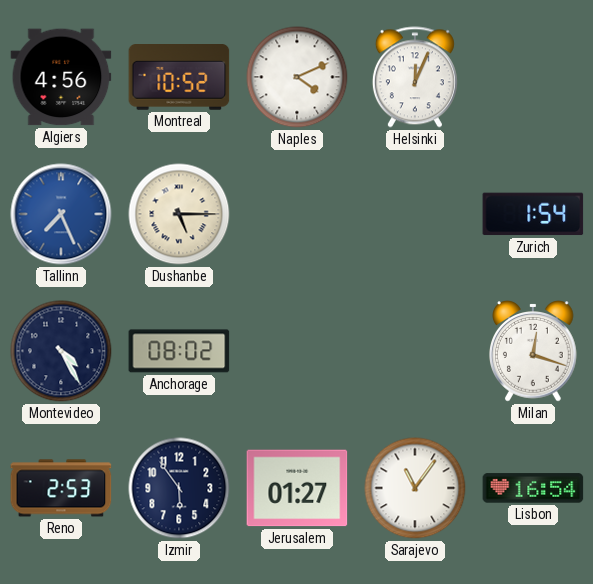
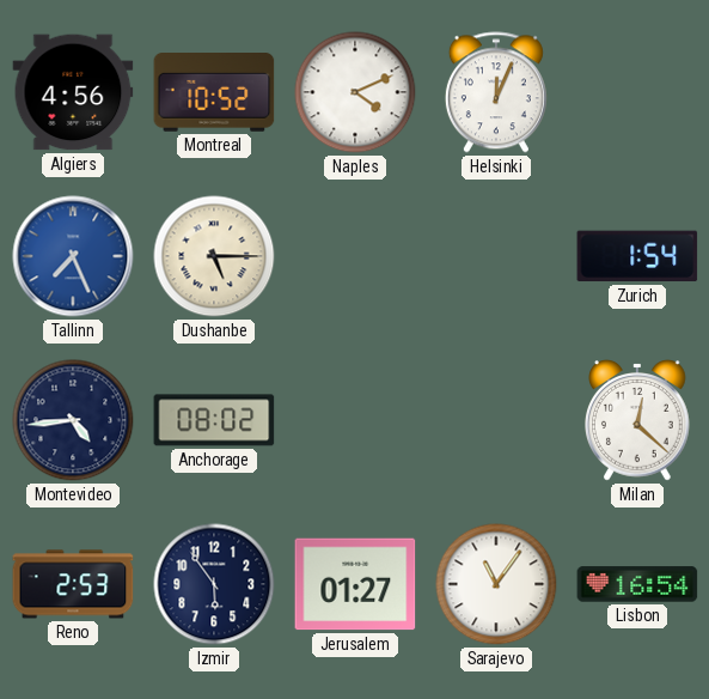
Montevideo: 4:25 -> 4:44 (73, 420)
Milan: 12:18 -> 12:22 (638, 420)
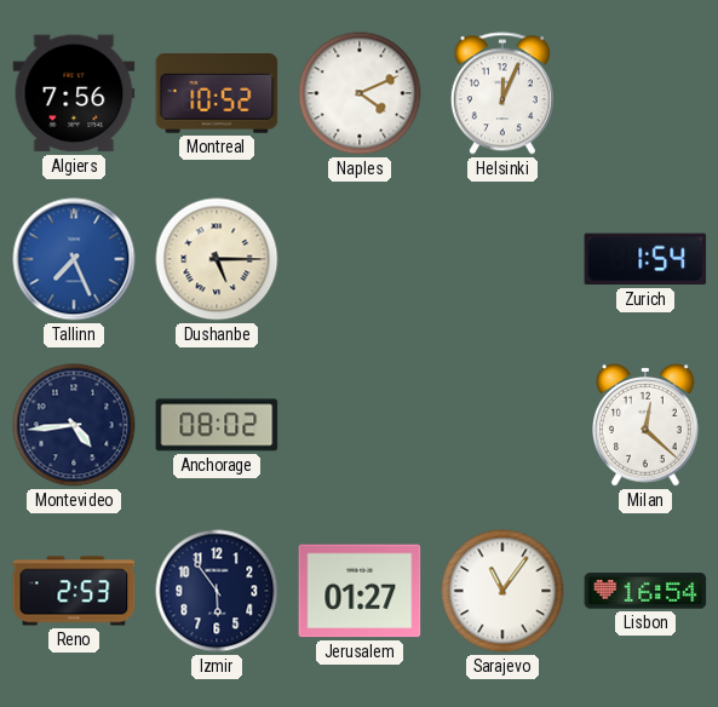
Algiers: 4:56 -> 7:56 (74, 93)
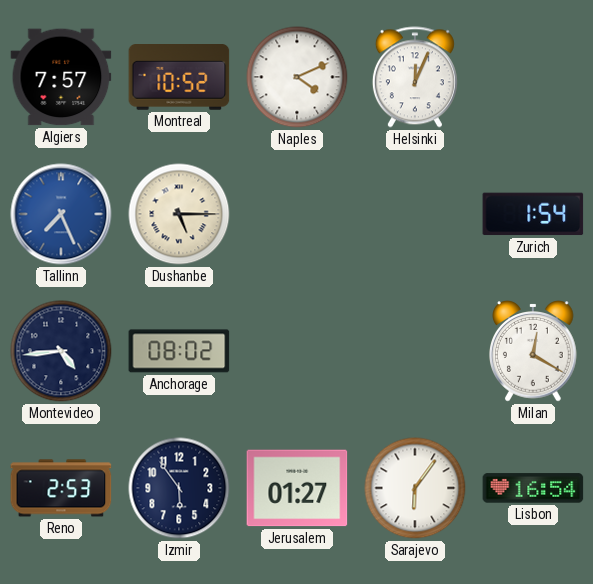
Algiers: 7:56 -> 7:57 (61, 77)
Milan: 12:22 -> 12:20 (534, 351)
Sarajevo: 11:06 -> 6:06 (415, 488)
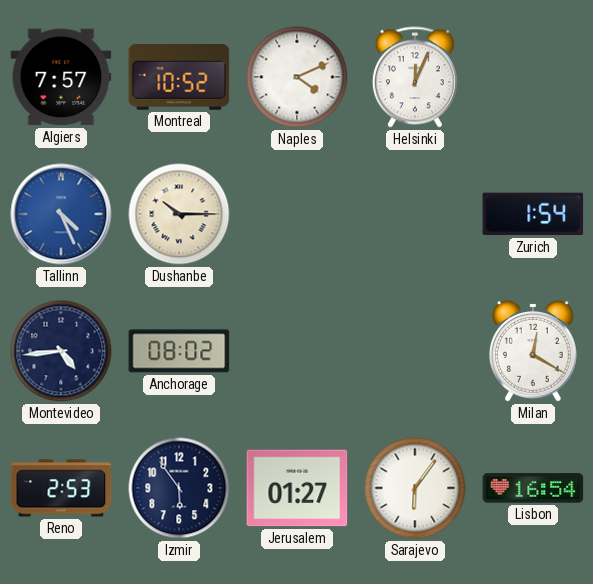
Tallinn: 7:26 -> 4:26 (61, 214)
Dushanbe: 5:15 -> 10:15 (179, 214)
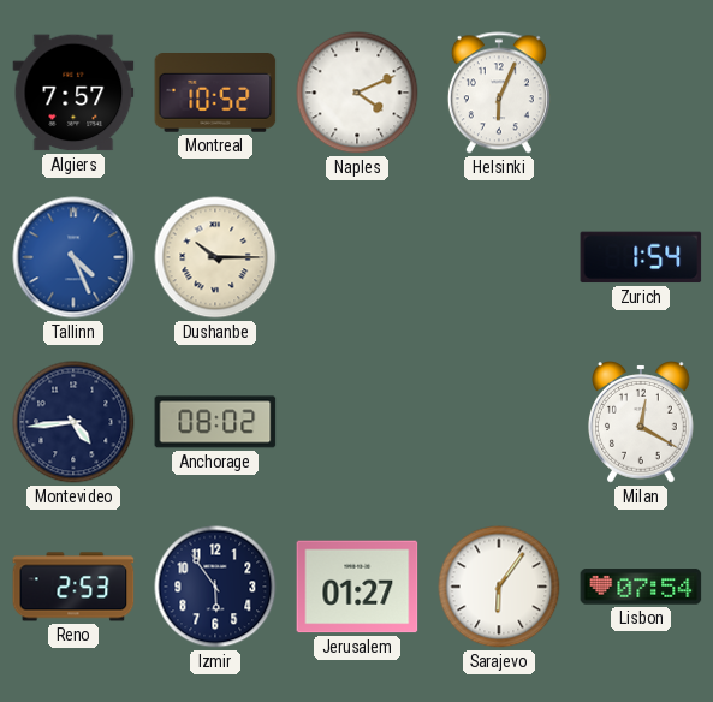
Helsinki: 12:04 -> 6:04 (499, 93)
Lisbon: 16:54 -> 07:54 (641, 587)
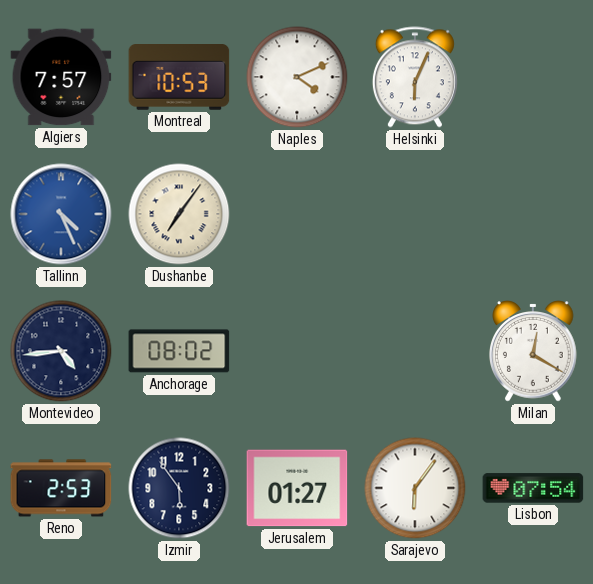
Montreal: 10:52 -> 10:53 (179, 78)
Dushanbe: 10:15 -> 7:06 (179, 214)
Zurich: 1:54 -> none (641, 257)
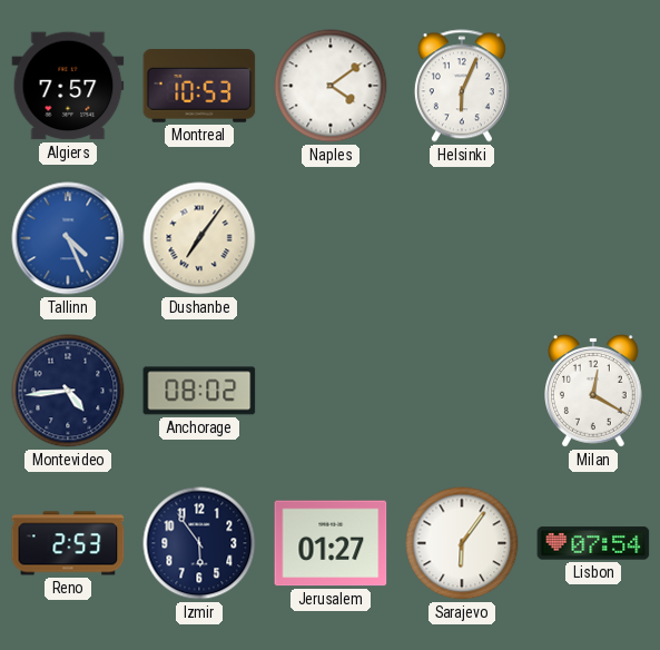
Naples: 4:11 -> 4:09 (331, 86)
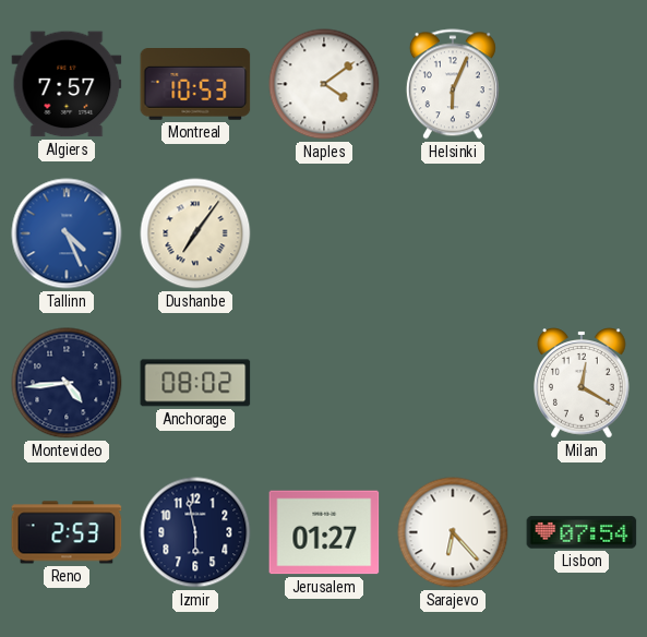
Izmir: 5:54 -> 5:58 (195, 532)
Sarajevo: 6:06 -> 6:23 (453, 532)
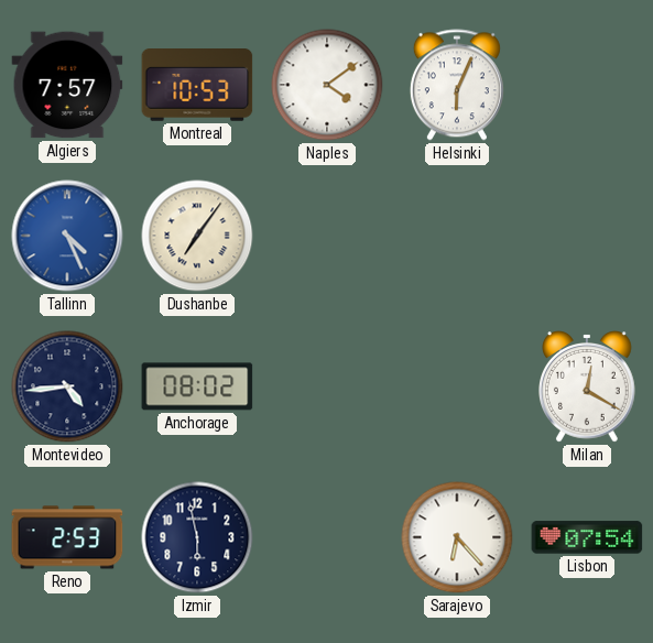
Jerusalem: 01:27 -> none (324, 532)
